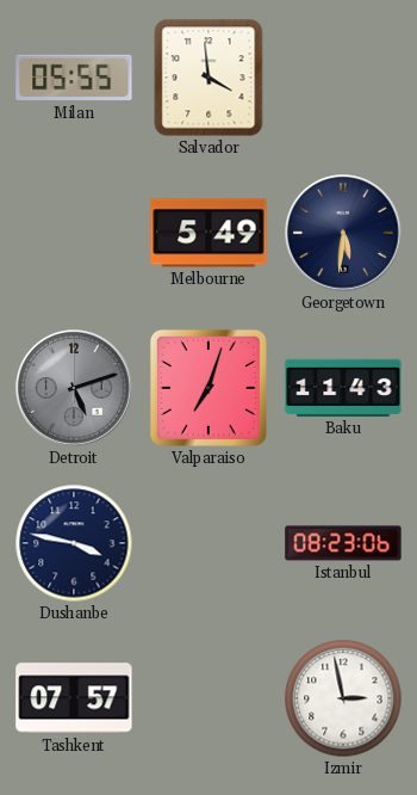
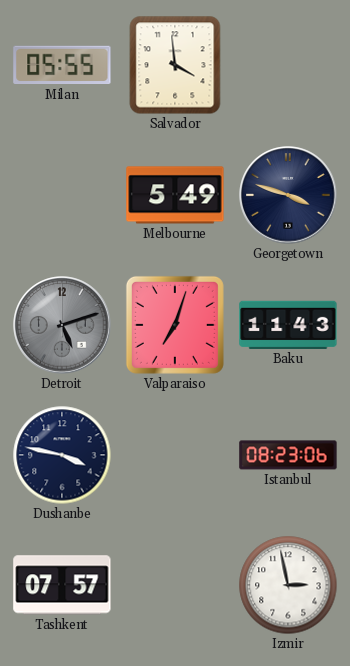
Georgetown: 5:31 -> 3:48 (288, 195)
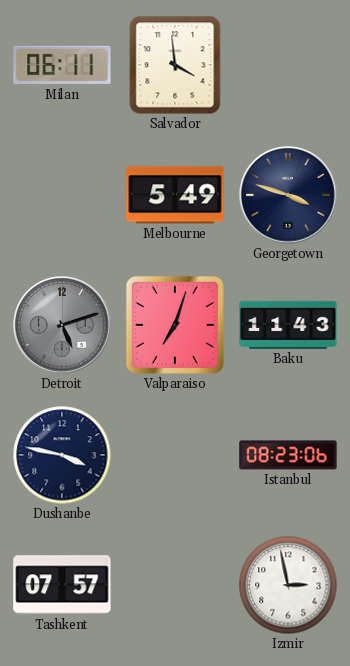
Milan: 05:55 -> 06:11 (62, 65)
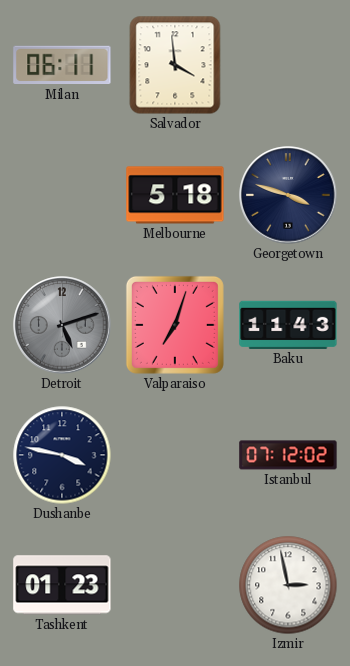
Melbourne: 5:49 -> 5:18 (175, 195)
Istanbul: 08:23 -> 07:12 (288, 455)
Tashkent: 07:57 -> 01:23 (62, 585)
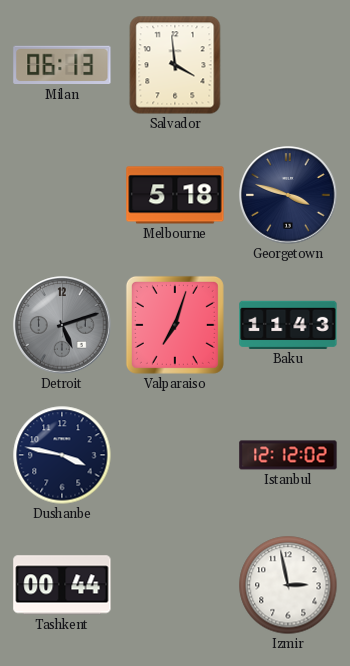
Milan: 06:11 -> 06:13 (62, 65)
Istanbul: 07:12 -> 12:12 (288, 455)
Tashkent: 01:23 -> 00:44 (62, 585)
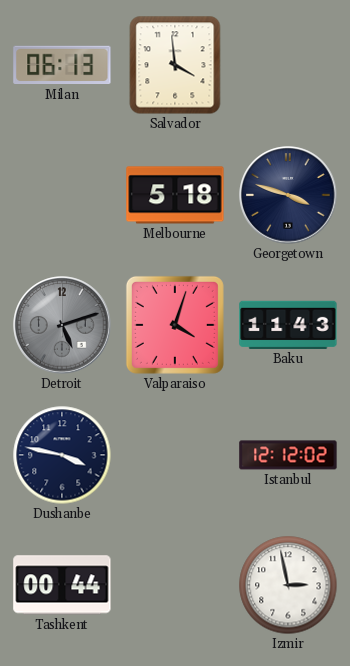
Valparaiso: 7:03 -> 4:03 (175, 325)
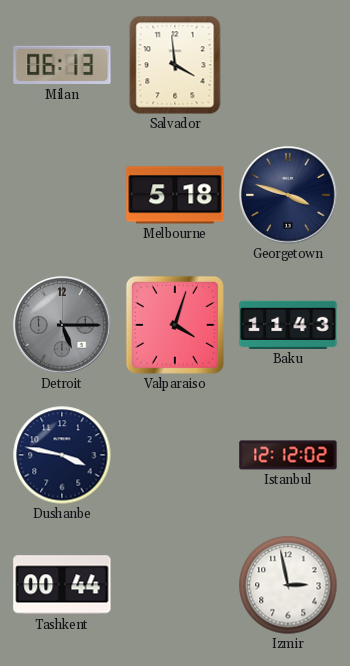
Detroit: 5:12 -> 5:15 (62, 325)
